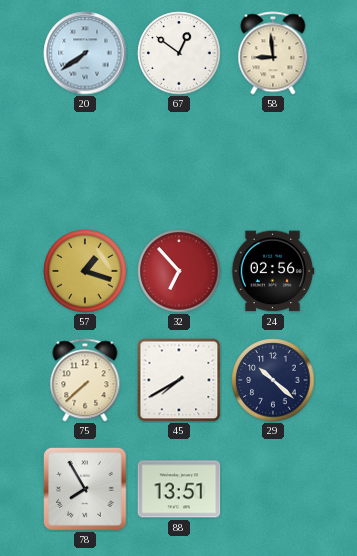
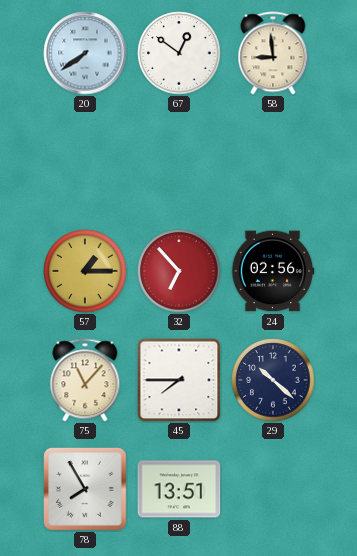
57: 1:18 -> 1:15 (85, 271)
75: 7:38 -> 11:07 (85, 380)
45: 7:40 -> 7:45 (179, 380)
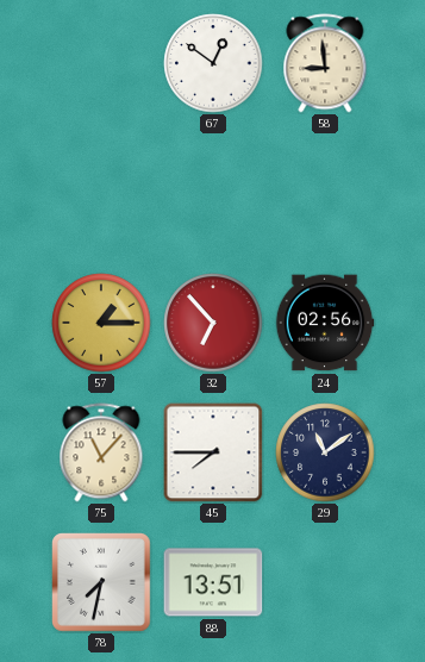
20: 7:39 -> none (85, 53)
29: 10:22 -> 11:09 (325, 452)
78: 7:55 -> 7:32 (102, 583)
